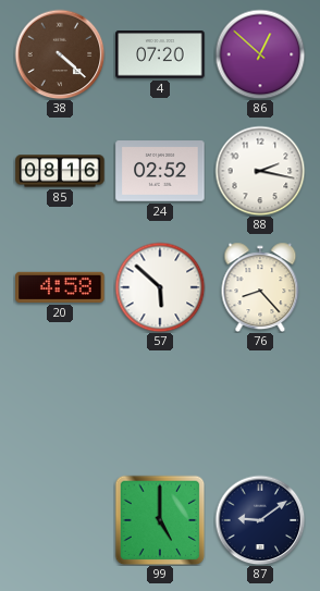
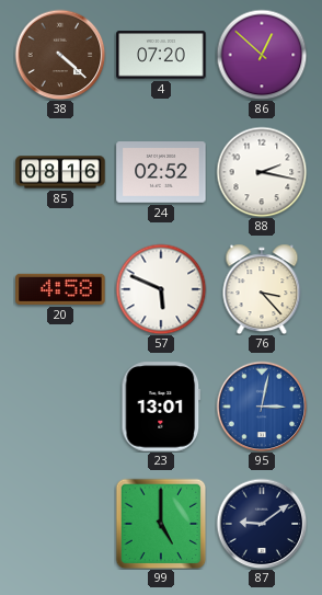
57: 5:52 -> 5:49 (161, 289)
76: 8:23 -> 3:23 (262, 289)
23: none -> 13:01 (161, 407)
95: none -> 3:02 (262, 407)
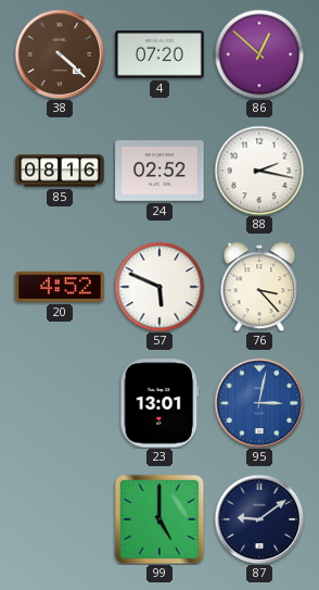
20: 4:58 -> 4:52 (60, 287)
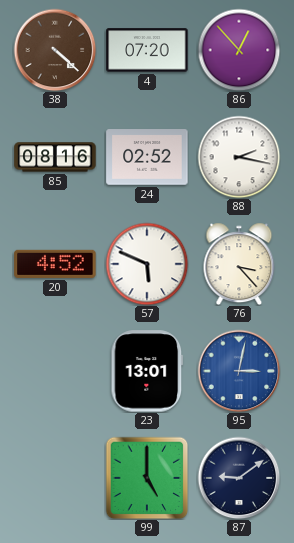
86: 12:52 -> 12:53 (239, 50)
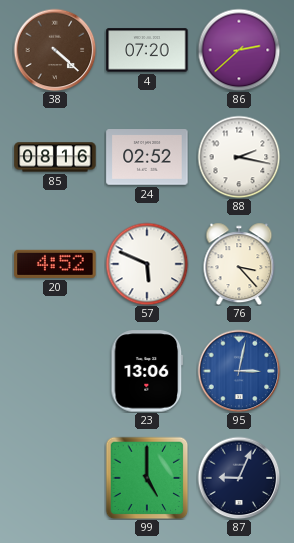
86: 12:53 -> 2:38 (239, 50)
23: 13:01 -> 13:06 (147, 371)
87: 9:09 -> 9:04 (239, 478)
